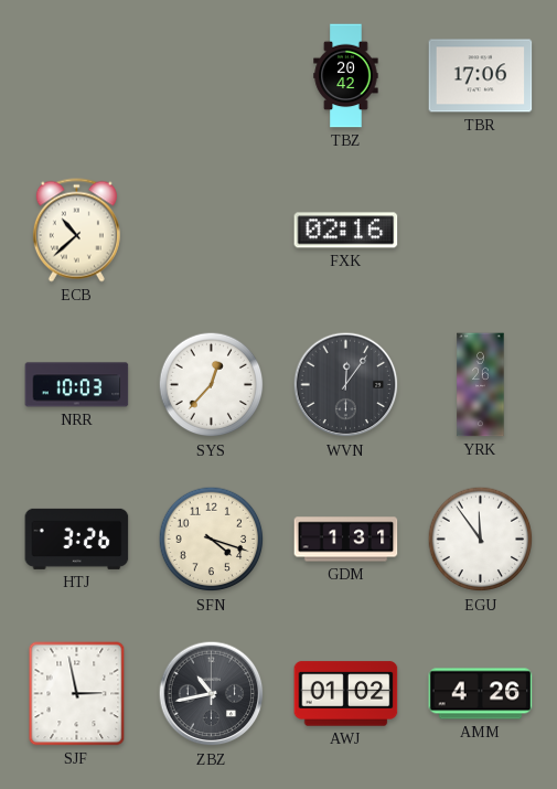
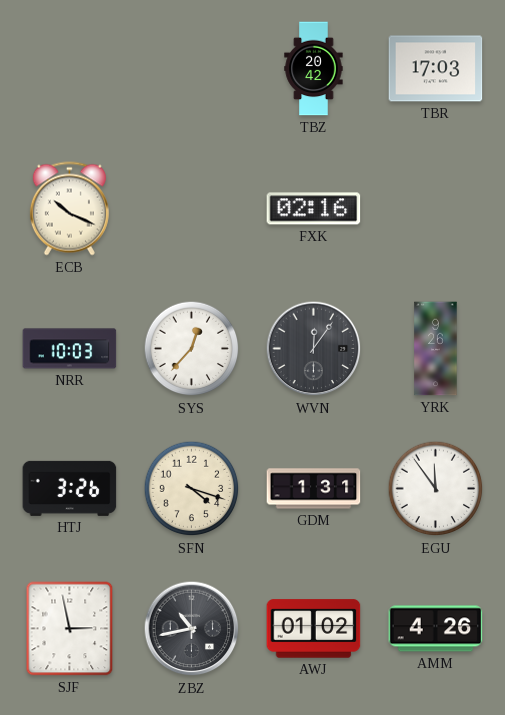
TBR: 17:06 -> 17:03 (436, 69)
ECB: 10:38 -> 10:19 (69, 209)
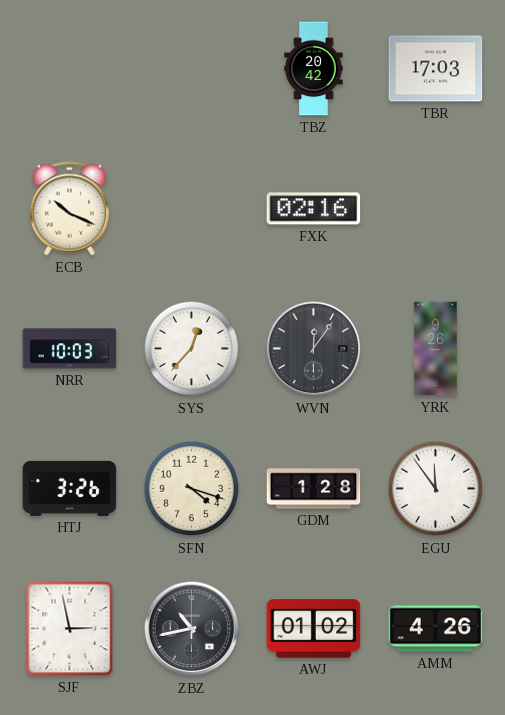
GDM: 1:31 -> 1:28 (314, 489)
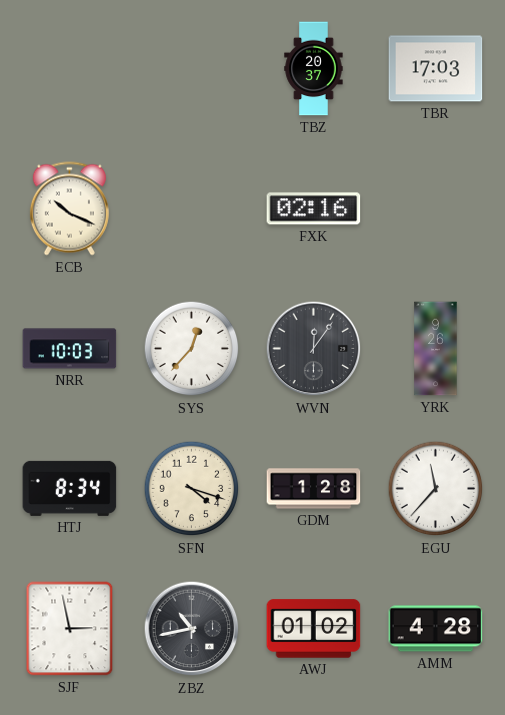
TBZ: 20:42 -> 20:37 (314, 69)
HTJ: 3:26 -> 8:34 (70, 488)
EGU: 11:54 -> 11:37 (436, 489)
AMM: 4:26 -> 4:28 (436, 629)
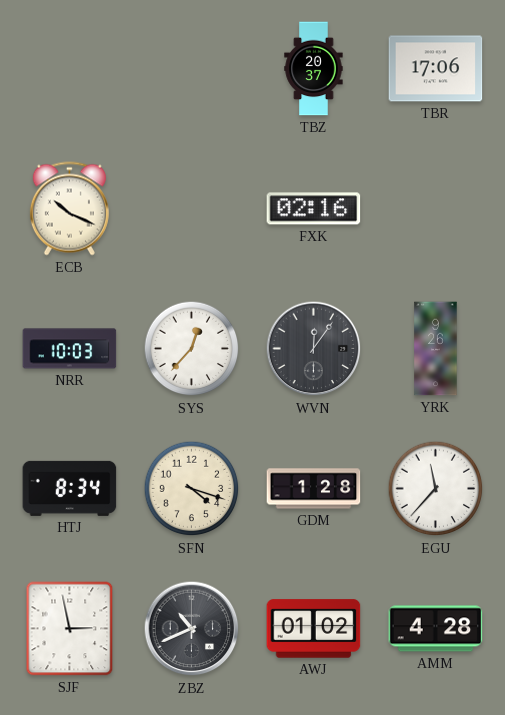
TBR: 17:03 -> 17:06 (436, 69)
ZBZ: 10:43 -> 10:41 (192, 629)
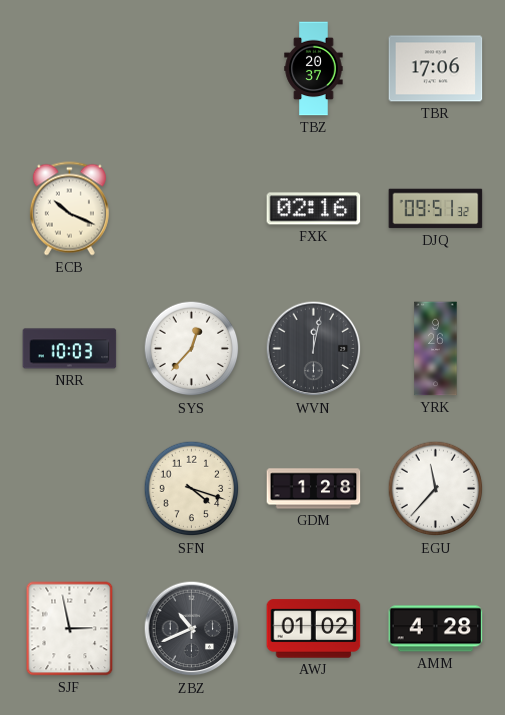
DJQ: none -> 09:51 (436, 209)
WVN: 12:06 -> 12:02 (314, 349)
HTJ: 8:34 -> none (70, 488)
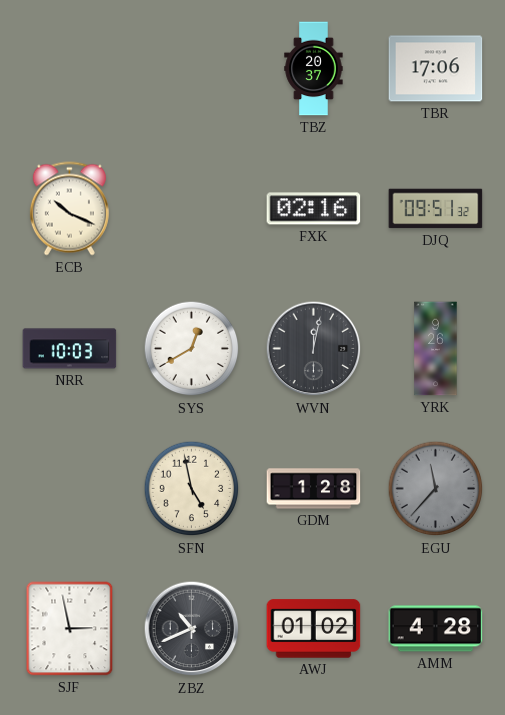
SYS: 12:37 -> 12:40 (192, 349)
SFN: 4:18 -> 4:58 (192, 489)
EGU dial: white -> grey (436, 489)
